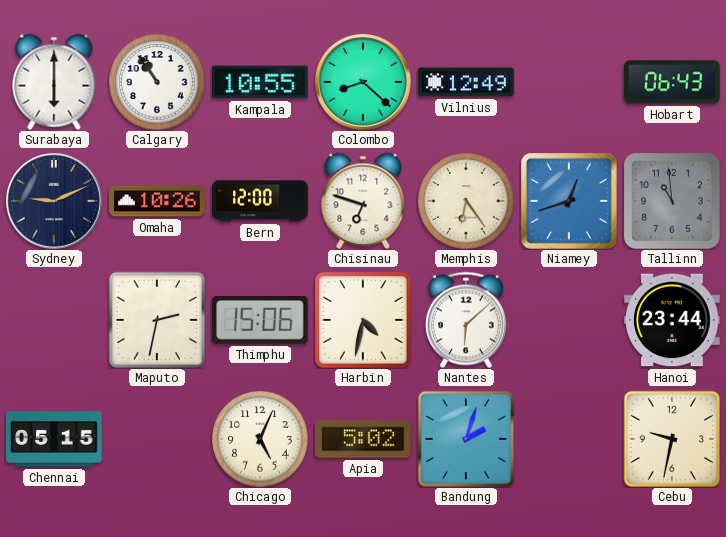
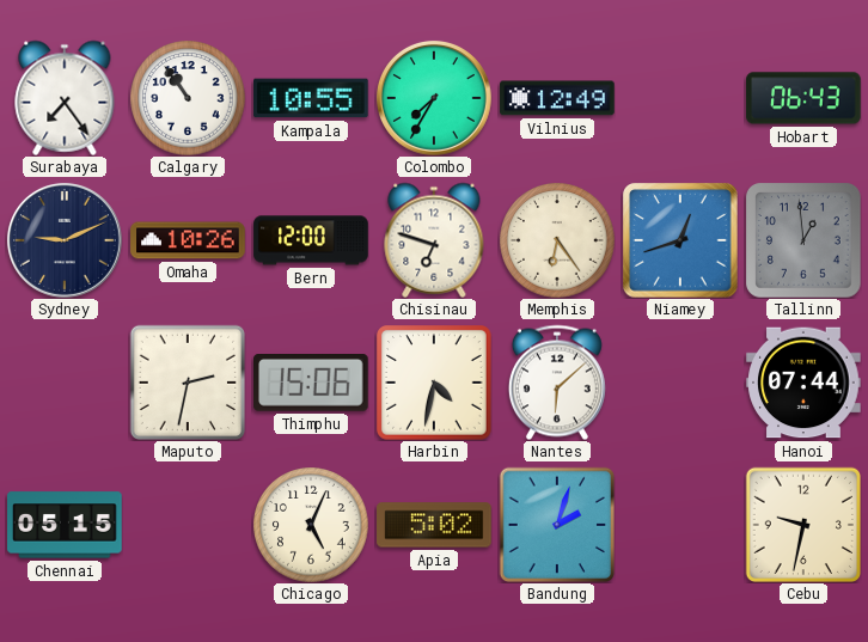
Surabaya: 6:00 -> 7:24 (65, 98)
Colombo: 8:22 -> 7:35 (434, 98)
Tallinn: 10:59 -> 12:59 (805, 241)
Hanoi: 23:44 -> 07:44 (803, 383)
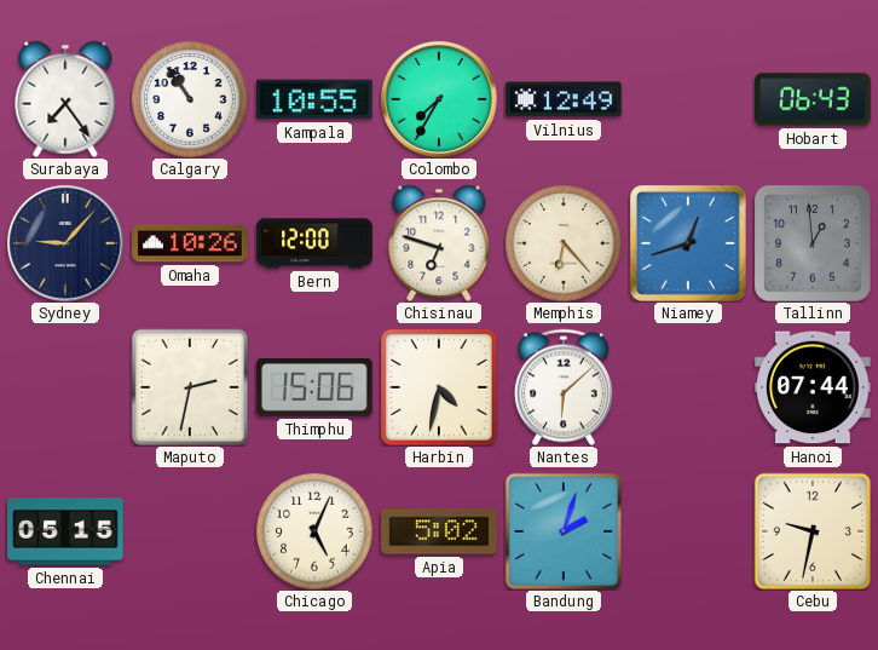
Sydney: 9:11 -> 9:07 (65, 243)
Memphis: 6:24 -> 6:23 (564, 243)
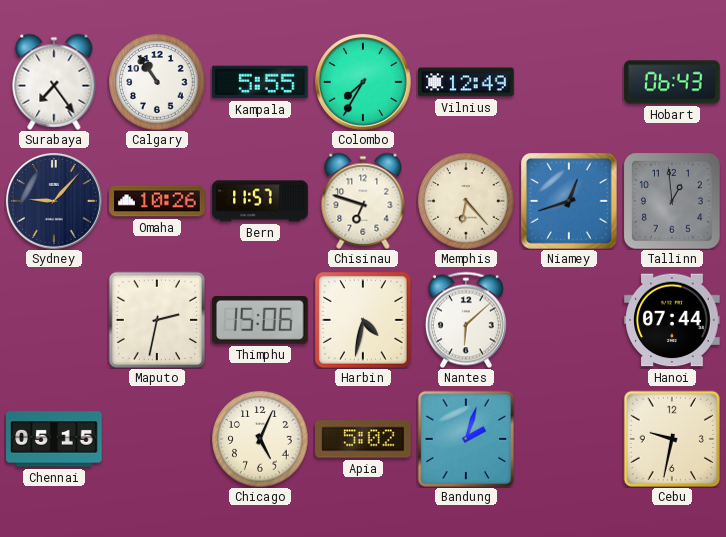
Kampala: 10:55 -> 5:55 (261, 82)
Bern: 12:00 -> 11:57 (260, 201)
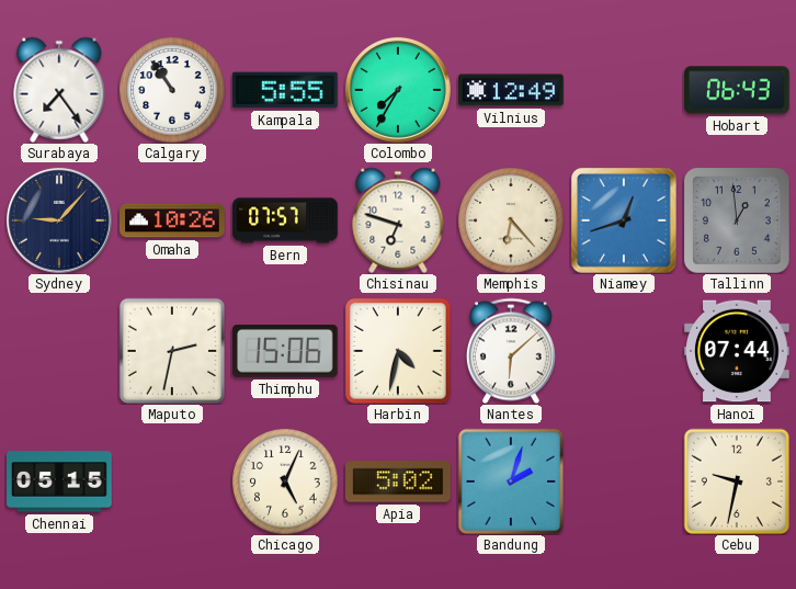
Bern: 11:57 -> 07:57 (285, 220)
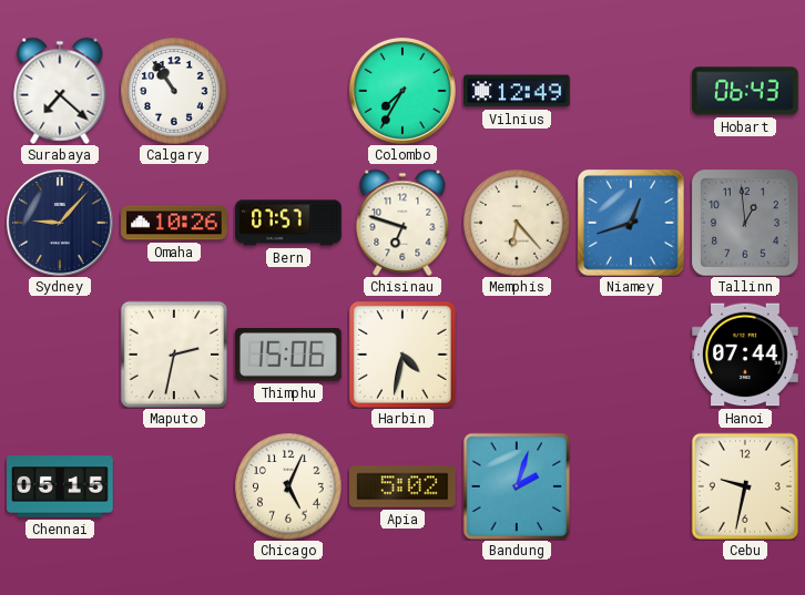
Surabaya: 7:24 -> 7:22 (60, 91)
Kampala: 5:55 -> none (286, 90)
Nantes: 6:08 -> none (511, 351)
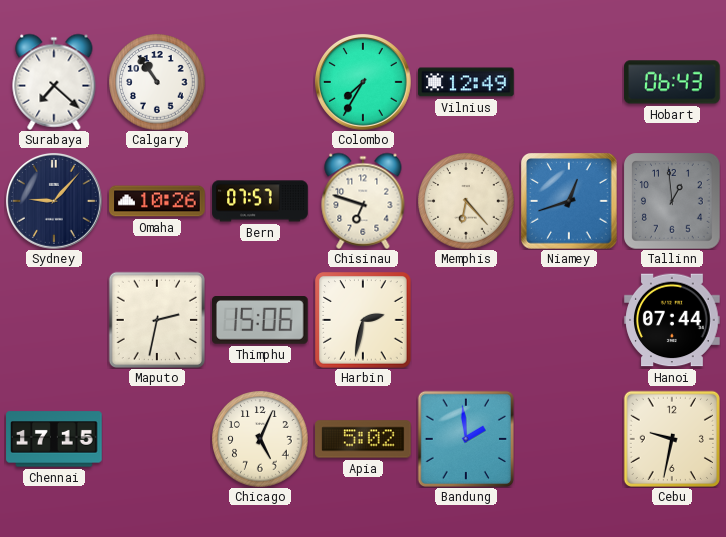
Harbin: 4:32 -> 2:32 (363, 320)
Chennai: 05:15 -> 17:15 (54, 439)
Bandung: 2:03 -> 1:59 (465, 438)
